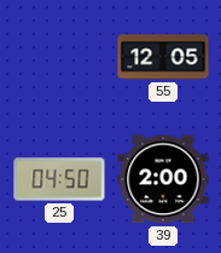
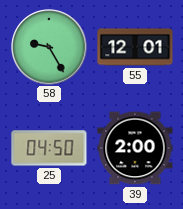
58: none -> 9:25 (49, 47)
55: 12:05 -> 12:01 (135, 47)
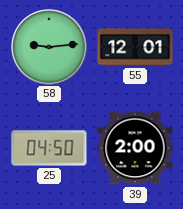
58: 9:25 -> 9:14 (49, 47)
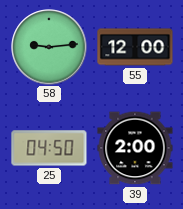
55: 12:01 -> 12:00 (135, 47)
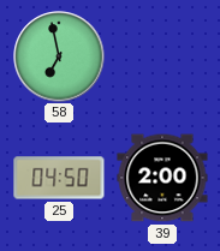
58: 9:14 -> 6:58 (59, 56)
55: 12:00 -> none (135, 47)
